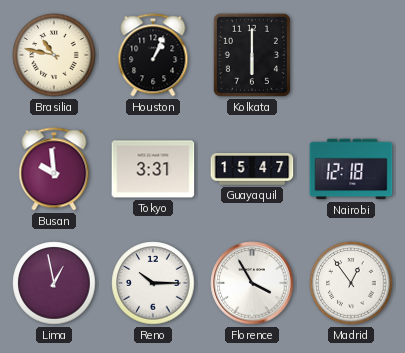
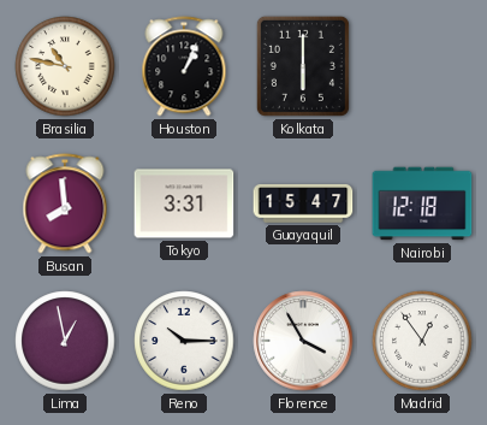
Busan: 9:59 -> 7:59 (65, 203)
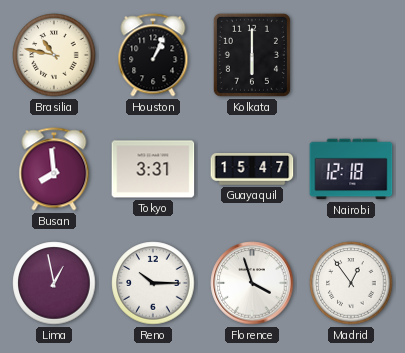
Florence: 3:55 -> 3:57 (252, 283)
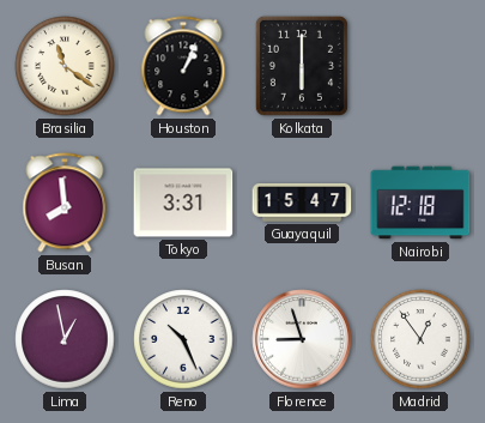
Brasilia: 10:47 -> 11:21 (65, 66)
Reno: 10:15 -> 10:26 (183, 339)
Florence: 3:57 -> 8:57 (302, 339)
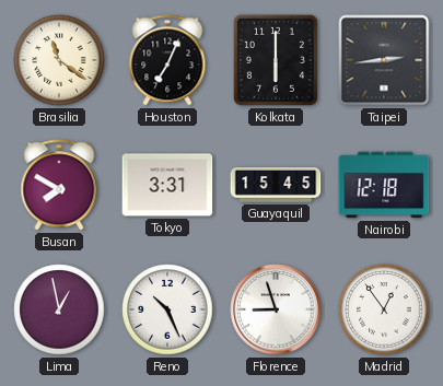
Houston: 1:04 -> 7:04 (167, 60)
Taipei: none -> 2:44 (384, 60)
Busan: 7:59 -> 7:50 (59, 185)
Guayaquil: 15:47 -> 15:45 (276, 185)
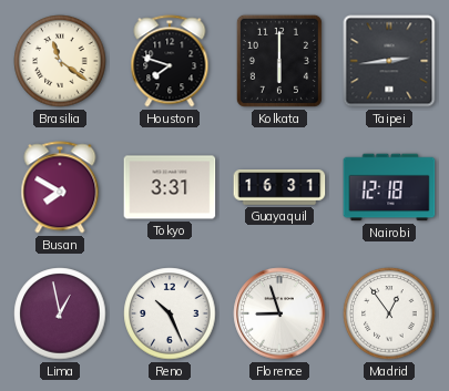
Houston: 7:04 -> 7:48 (170, 61)
Guayaquil: 15:45 -> 16:31 (279, 187)
